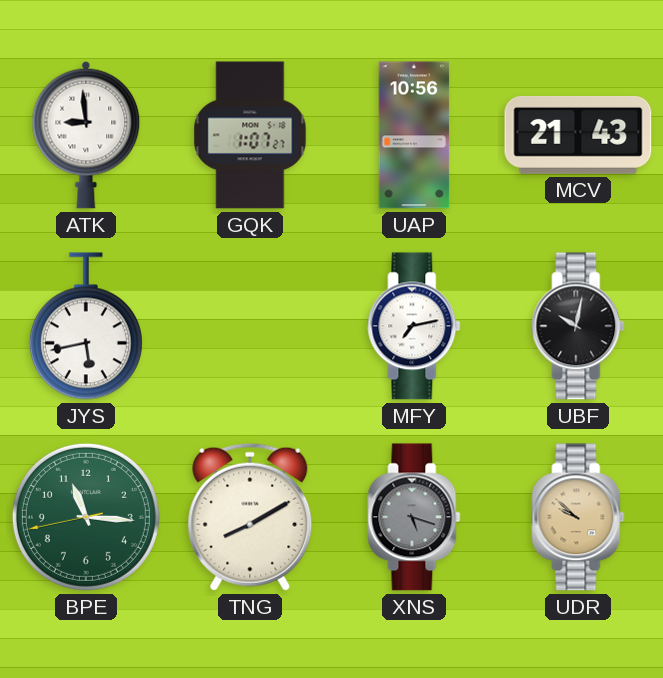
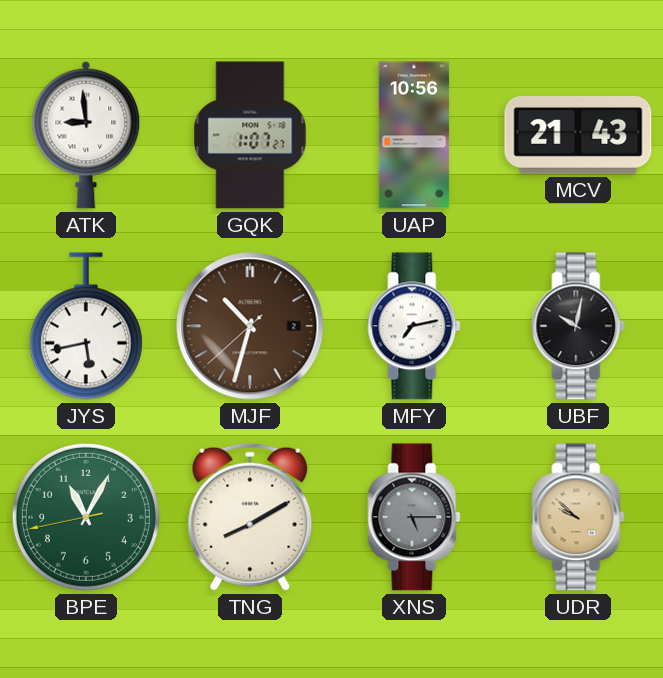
MJF: none -> 10:32 (250, 326)
BPE: 11:15 -> 11:04 (86, 517)
XNS: 5:18 -> 5:15 (414, 517)
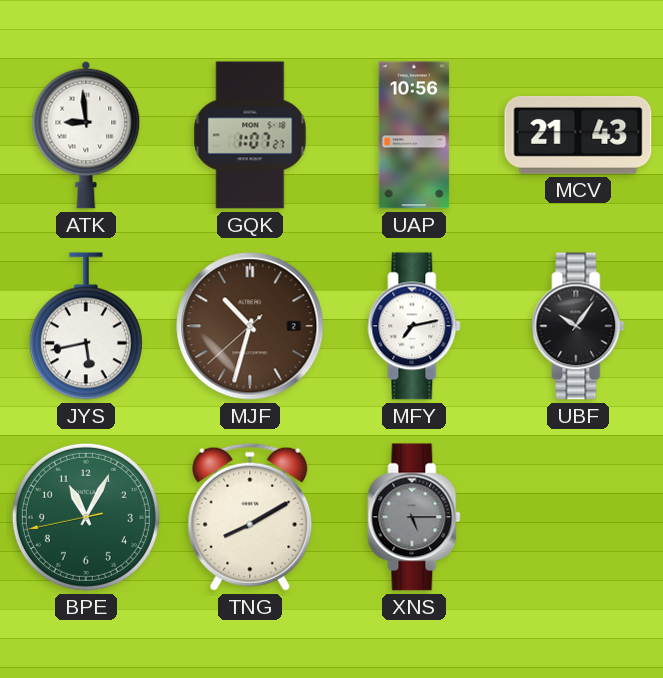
UBF: 10:02 -> 10:06 (578, 326)
UDR: 9:52 -> none (578, 517)
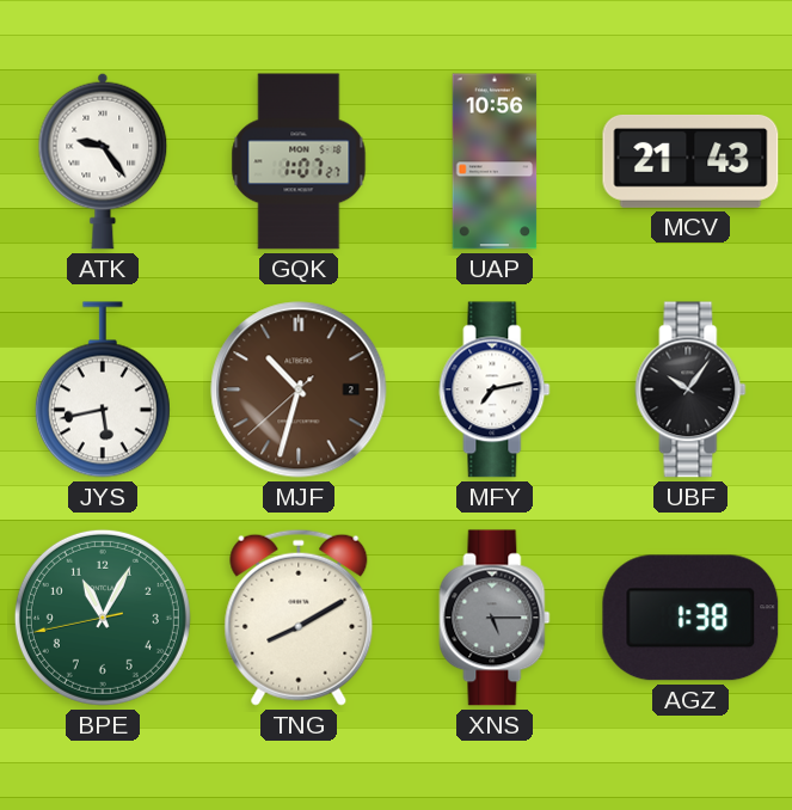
ATK: 8:59 -> 9:24 (103, 161)
AGZ: none -> 1:38 (690, 618)
